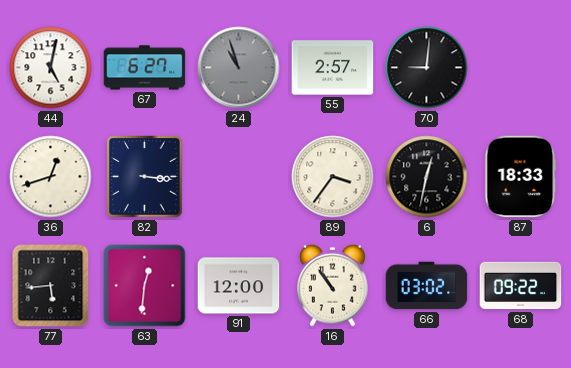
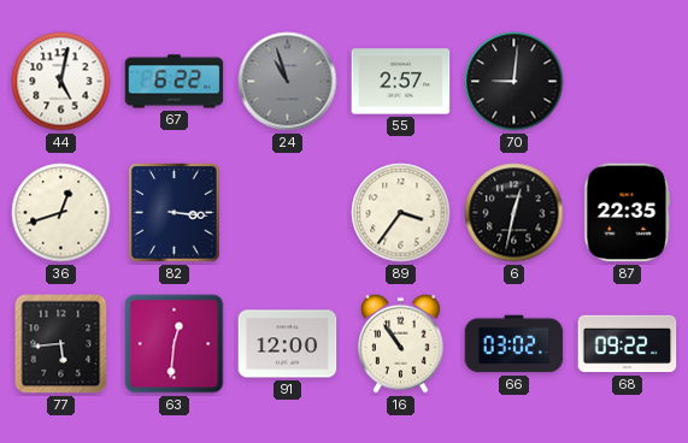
67: 6:27 -> 6:22 (175, 82)
87: 18:33 -> 22:35 (628, 213)
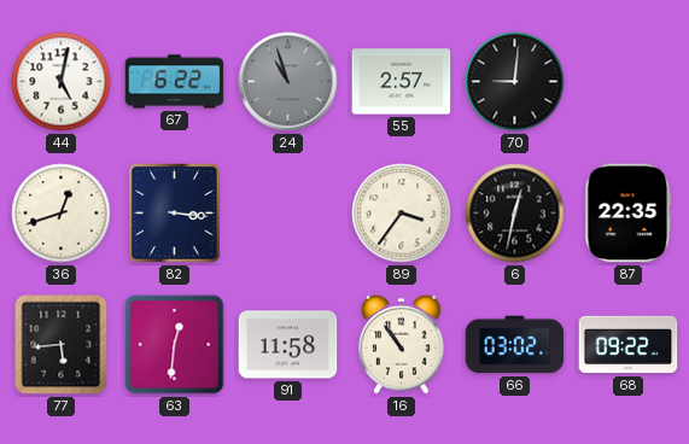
91: 12:00 -> 11:58 (288, 345)
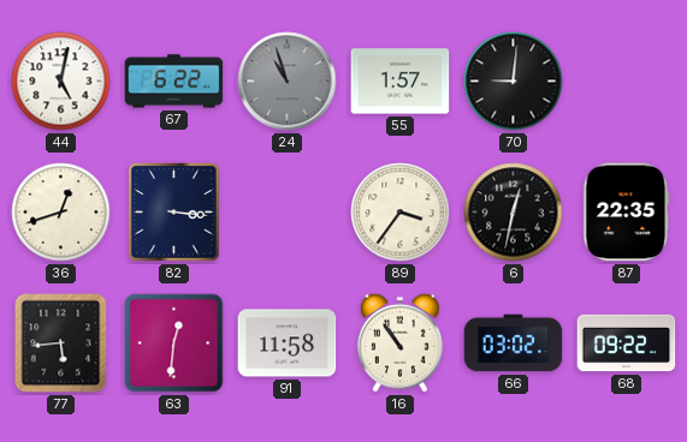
55: 2:57 -> 1:57 (401, 82)
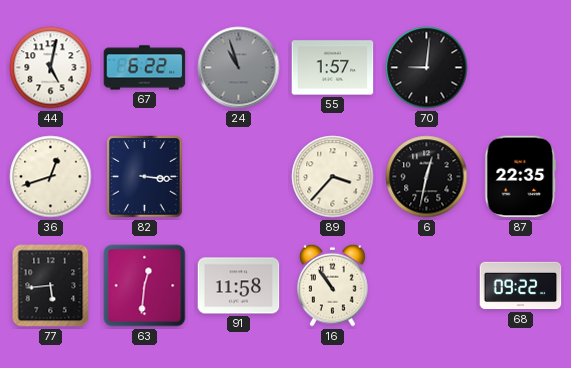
89: 3:36 -> 3:37 (333, 177)
66: 03:02 -> none (514, 344)
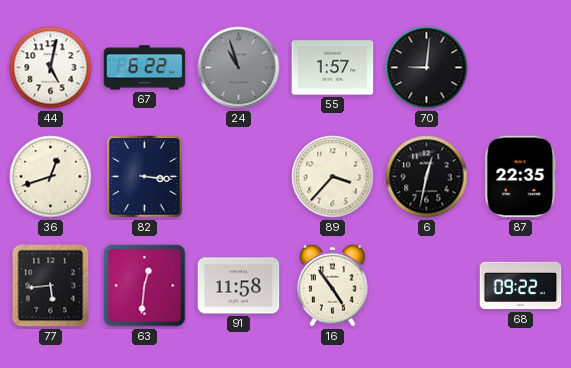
16: 10:54 -> 4:54 (333, 285)
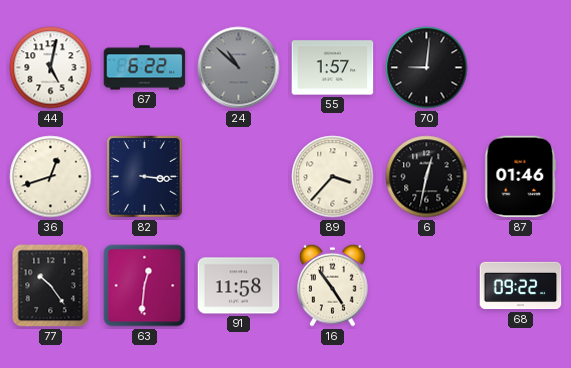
24: 10:57 -> 10:52 (239, 68)
87: 22:35 -> 01:46 (521, 177)
77: 5:44 -> 10:24 (51, 286)
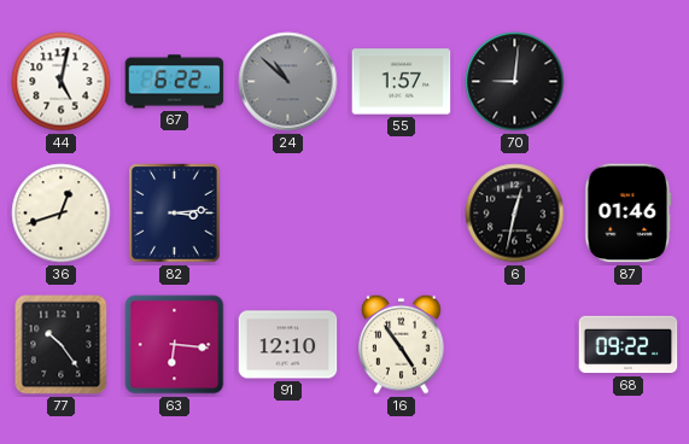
82: 3:16 -> 3:14 (175, 214)
89: 3:37 -> none (333, 177)
63: 12:31 -> 6:16 (175, 345)
91: 11:58 -> 12:10 (288, 345)
